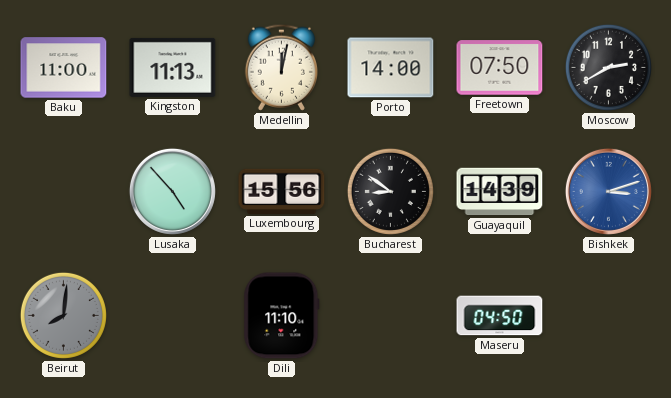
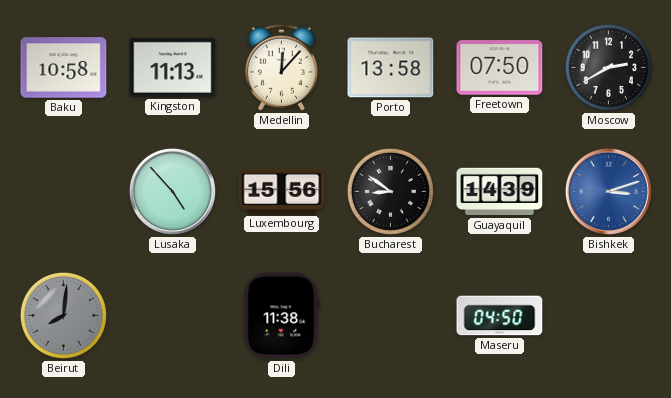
Baku: 11:00 -> 10:58 (64, 68)
Medellin: 12:02 -> 12:07 (281, 67)
Porto: 14:00 -> 13:58 (391, 68)
Dili: 11:10 -> 11:38 (282, 316)
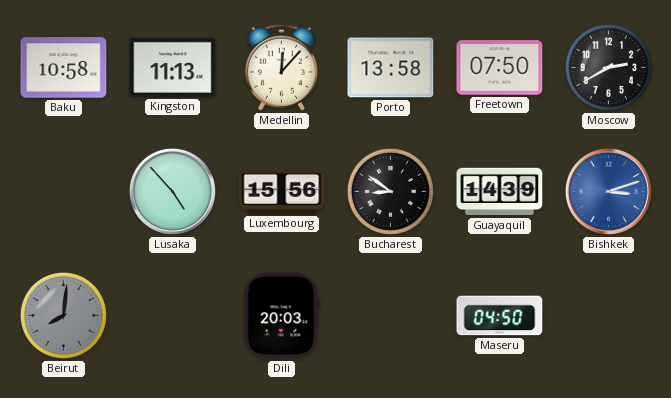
Dili: 11:38 -> 20:03 (282, 316)
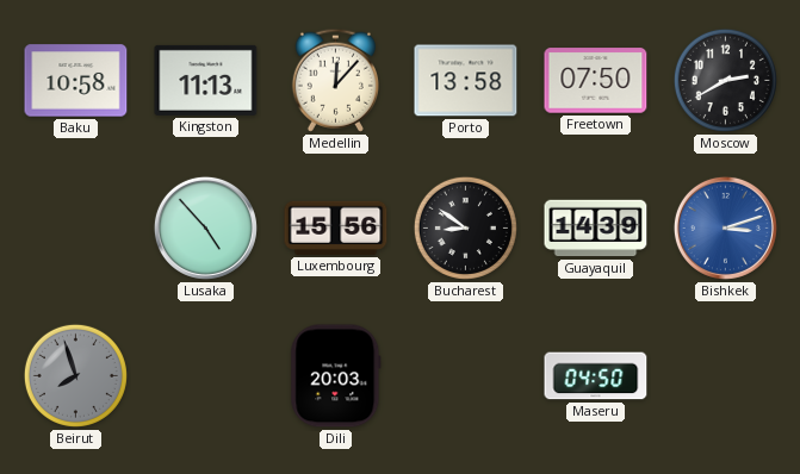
Beirut: 8:01 -> 7:57 (75, 375)
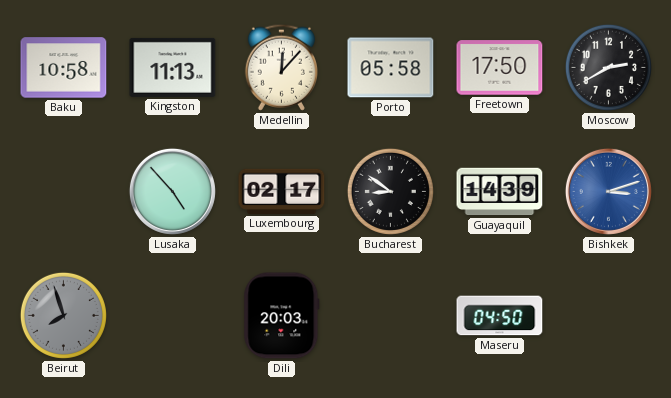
Porto: 13:58 -> 05:58 (391, 68)
Freetown: 07:50 -> 17:50 (500, 68)
Luxembourg: 15:56 -> 02:17 (282, 191)
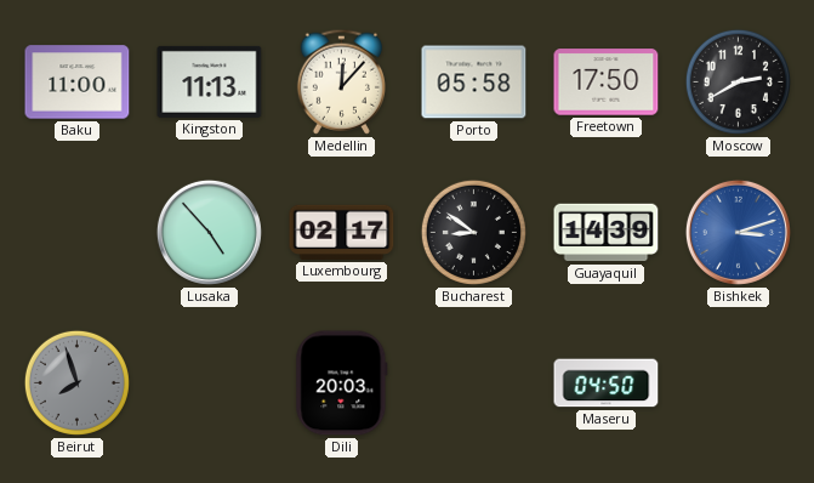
Baku: 10:58 -> 11:00 (78, 83)
